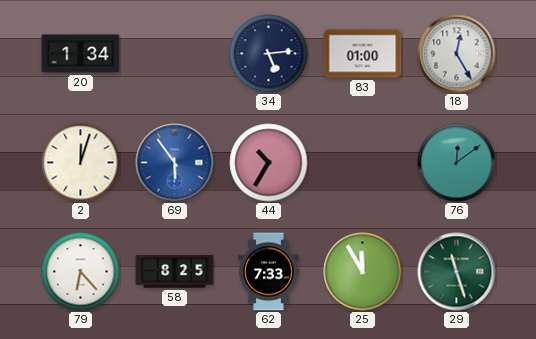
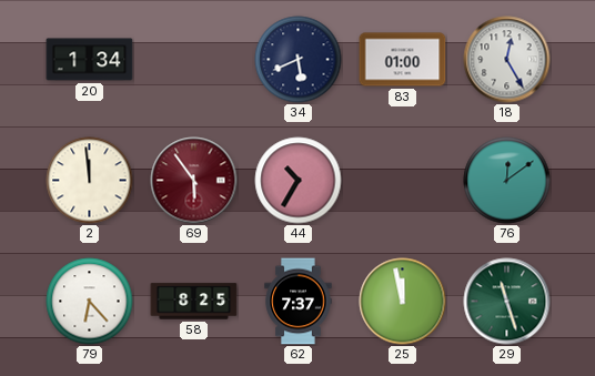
34: 5:14 -> 5:41 (299, 60)
2: 12:03 -> 11:59 (90, 181)
69 dial: blue -> burgundy (194, 181)
62: 7:33 -> 7:37 (299, 302)
25: 11:55 -> 11:58 (403, 302)
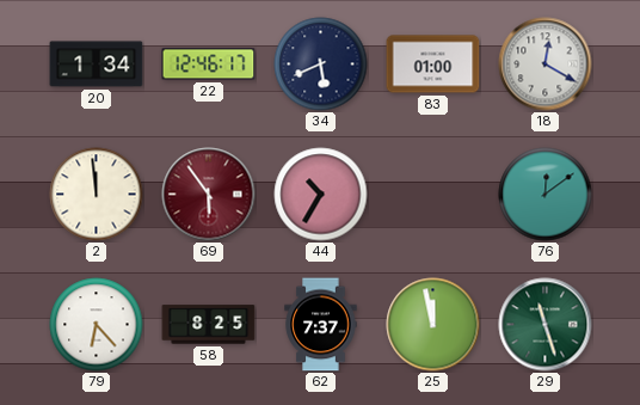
22: none -> 12:46 (209, 65)
18: 12:25 -> 12:20 (546, 65)
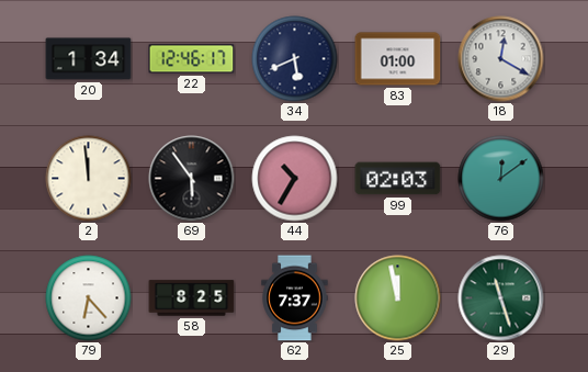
69 dial: burgundy -> black (192, 179)
99: none -> 02:03 (398, 179)
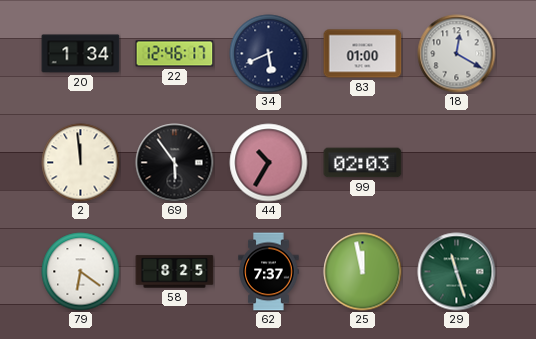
76: 12:09 -> none (501, 179)
79: 6:23 -> 6:21 (81, 272)
